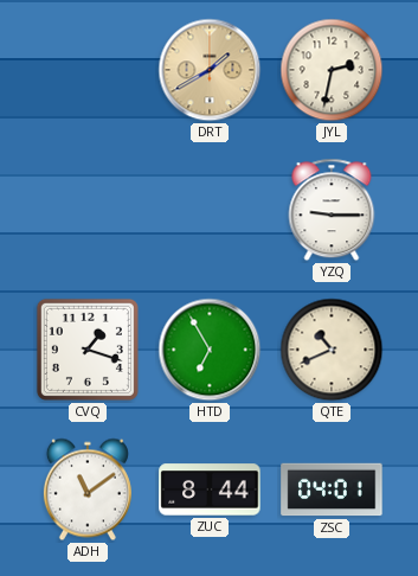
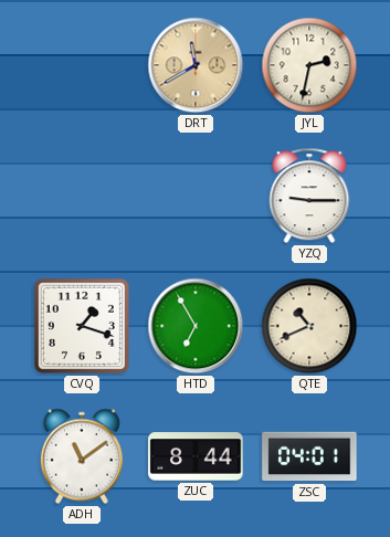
DRT: 1:40 -> 11:40 (196, 65)
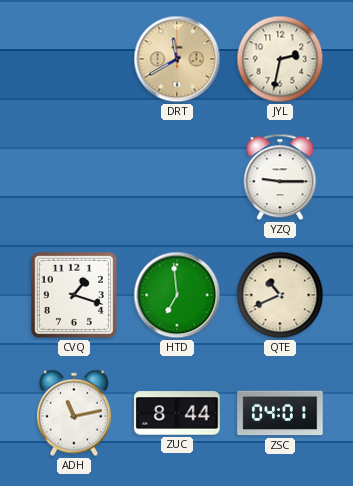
HTD: 6:55 -> 6:59 (177, 295)
ADH: 11:09 -> 11:13 (74, 413)
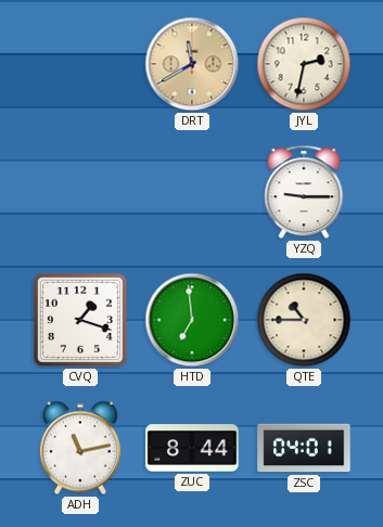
QTE: 10:41 -> 10:45 (304, 320)
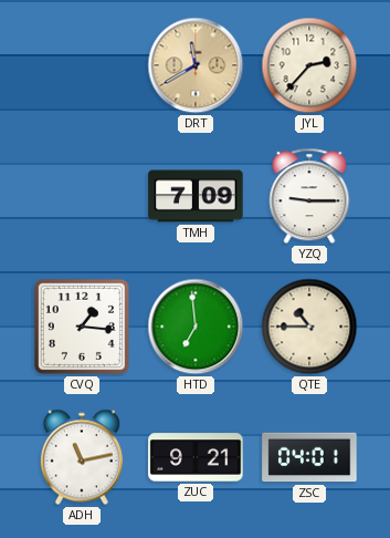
JYL: 2:32 -> 2:37 (309, 65)
TMH: none -> 7:09 (196, 196)
CVQ: 1:18 -> 1:16 (82, 327)
ZUC: 8:44 -> 9:21 (196, 457)
